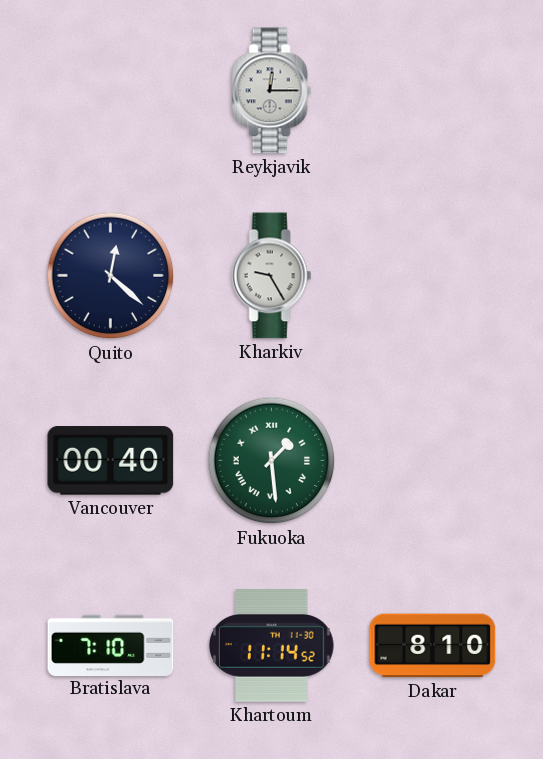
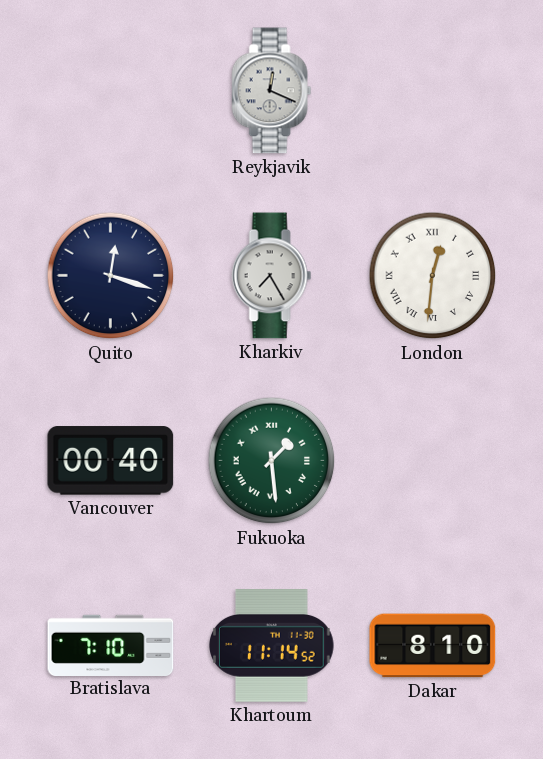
Reykjavik: 12:15 -> 12:19 (272, 91)
Quito: 12:22 -> 12:18 (111, 276)
Kharkiv: 9:25 -> 7:25 (272, 276)
London: none -> 12:31 (433, 276)
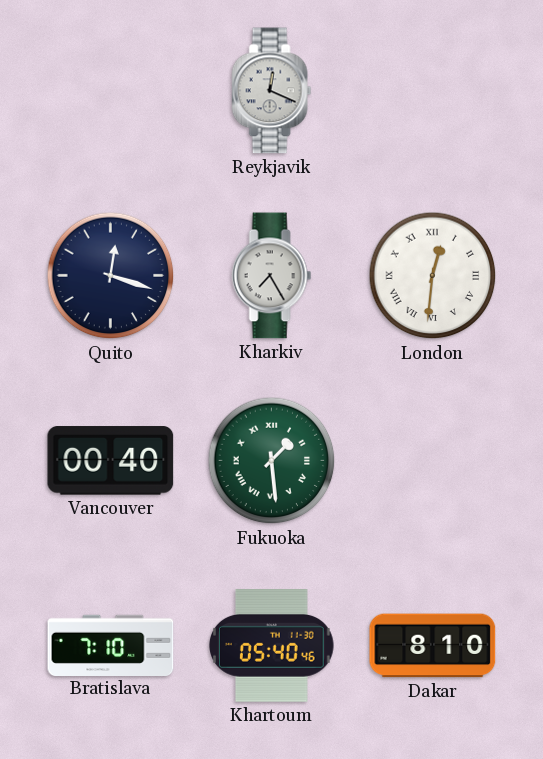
Khartoum: 11:14 -> 05:40 (272, 646)
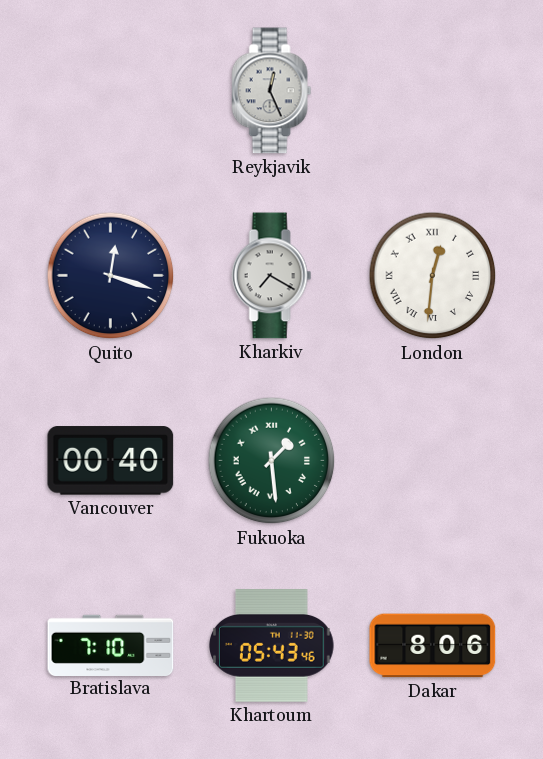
Reykjavik: 12:19 -> 12:26 (272, 91)
Kharkiv: 7:25 -> 7:20 (272, 276)
Khartoum: 05:40 -> 05:43 (272, 646)
Dakar: 8:10 -> 8:06 (433, 646)
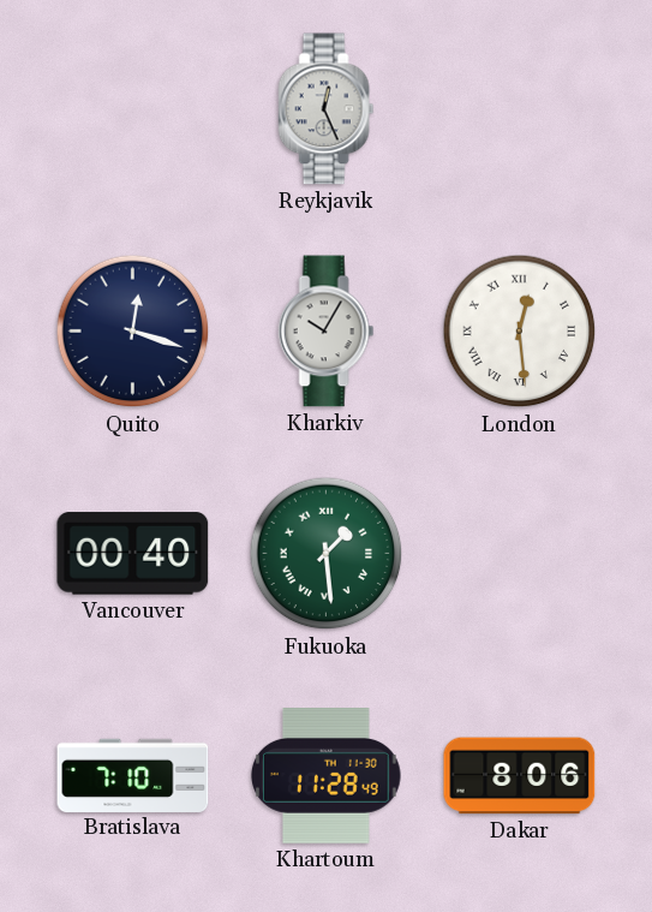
Kharkiv: 7:20 -> 10:05 (327, 332)
London: 12:31 -> 12:29 (520, 332)
Khartoum: 05:43 -> 11:28 (327, 776)
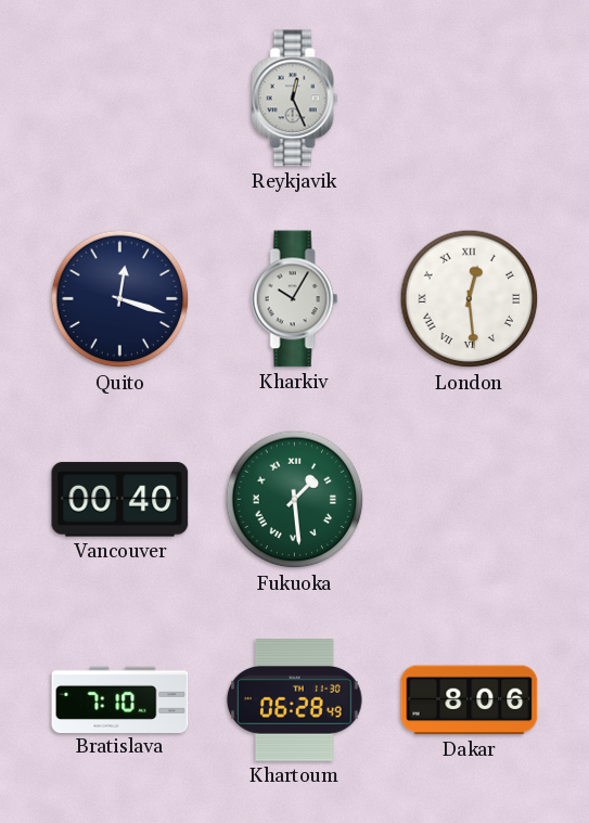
Khartoum: 11:28 -> 06:28 (295, 700)
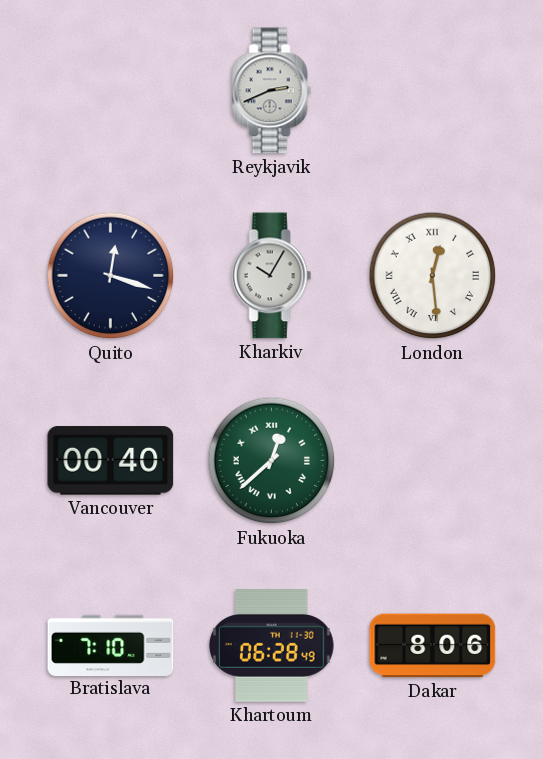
Reykjavik: 12:26 -> 2:41 (272, 91)
Fukuoka: 1:29 -> 12:38 (272, 461)
